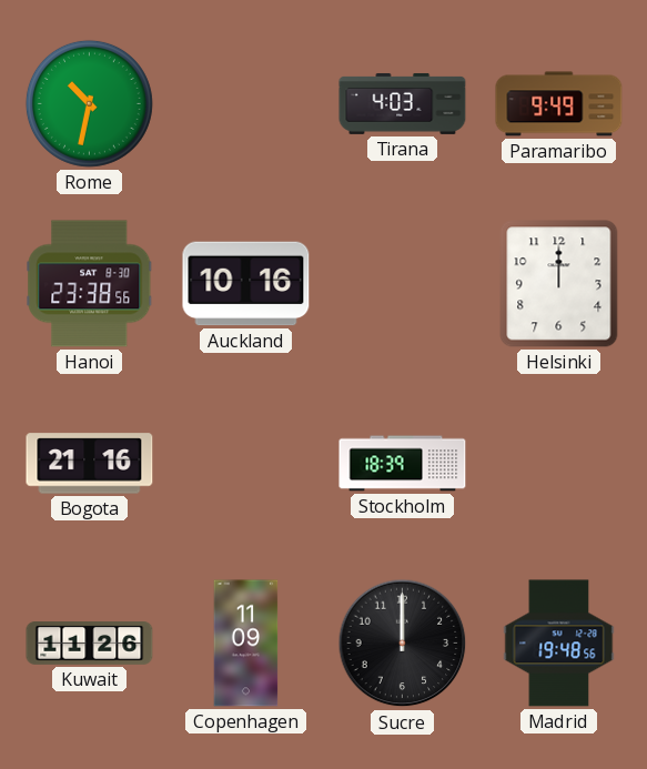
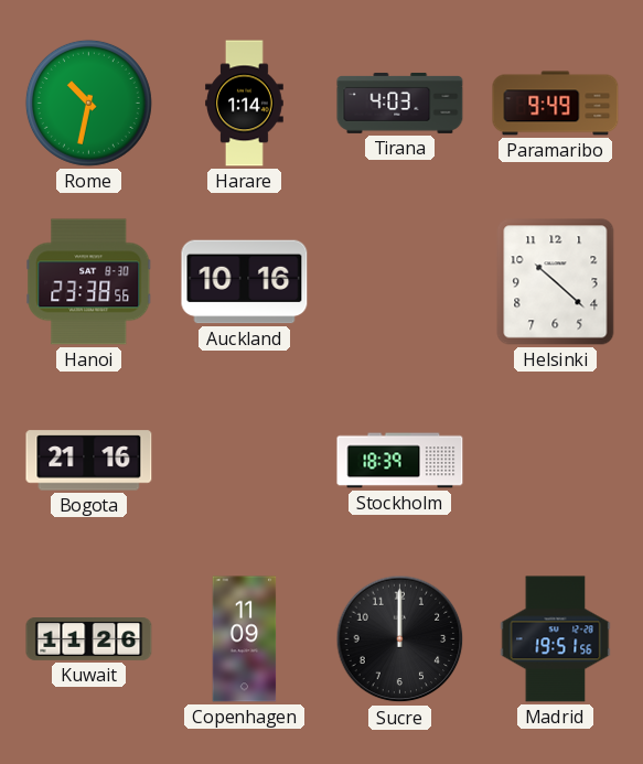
Harare: none -> 1:14 (245, 104)
Helsinki: 12:00 -> 10:22 (556, 282)
Madrid: 19:48 -> 19:51 (556, 639)
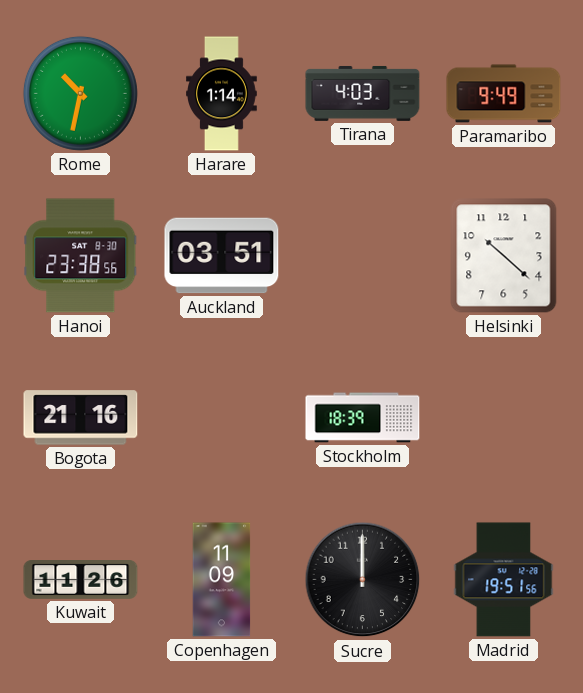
Auckland: 10:16 -> 03:51 (222, 256)
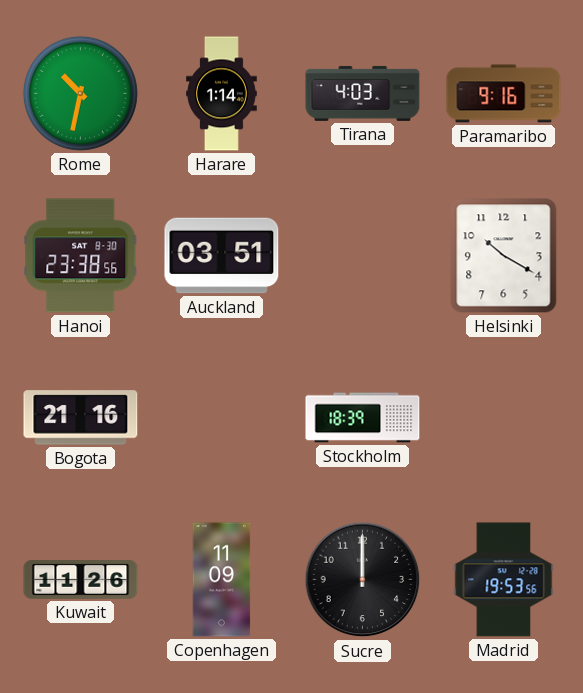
Paramaribo: 9:49 -> 9:16 (504, 94)
Helsinki: 10:22 -> 10:20 (504, 256)
Madrid: 19:51 -> 19:53 (504, 580)
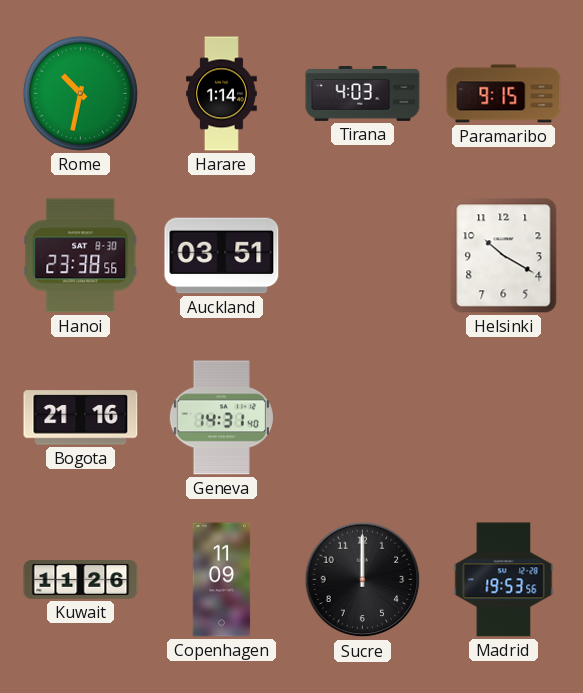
Paramaribo: 9:16 -> 9:15 (504, 94)
Geneva: none -> 14:31 (221, 418)
Stockholm: 18:39 -> none (363, 418)
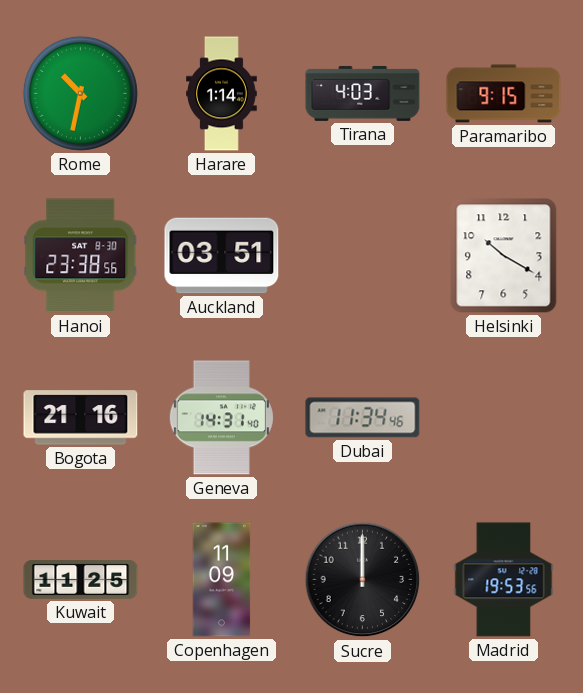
Dubai: none -> 11:34 (363, 418)
Kuwait: 11:26 -> 11:25 (81, 580)
